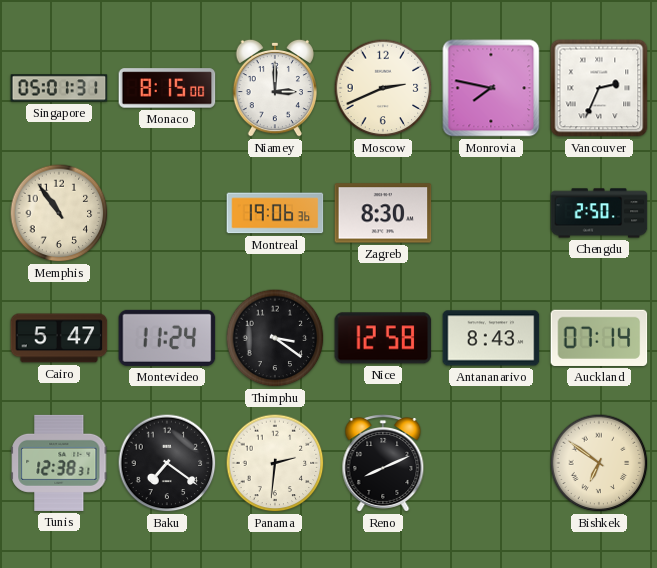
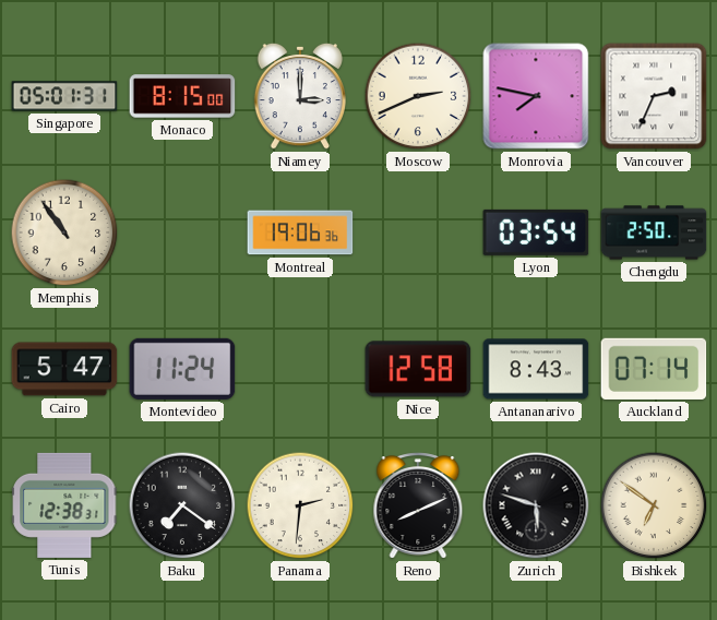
Zagreb: 8:30 -> none (383, 213)
Lyon: none -> 03:54 (536, 233)
Thimphu: 3:21 -> none (275, 338)
Zurich: none -> 5:48 (536, 505)
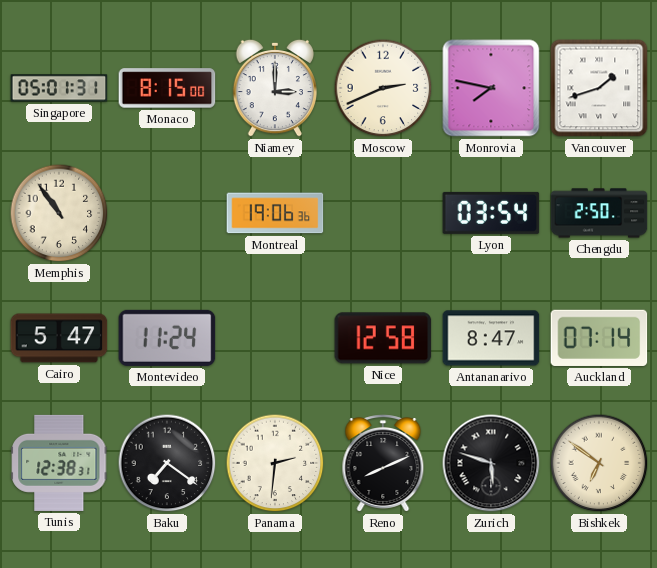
Vancouver: 2:34 -> 1:42 (599, 88)
Antananarivo: 8:43 -> 8:47 (491, 338)
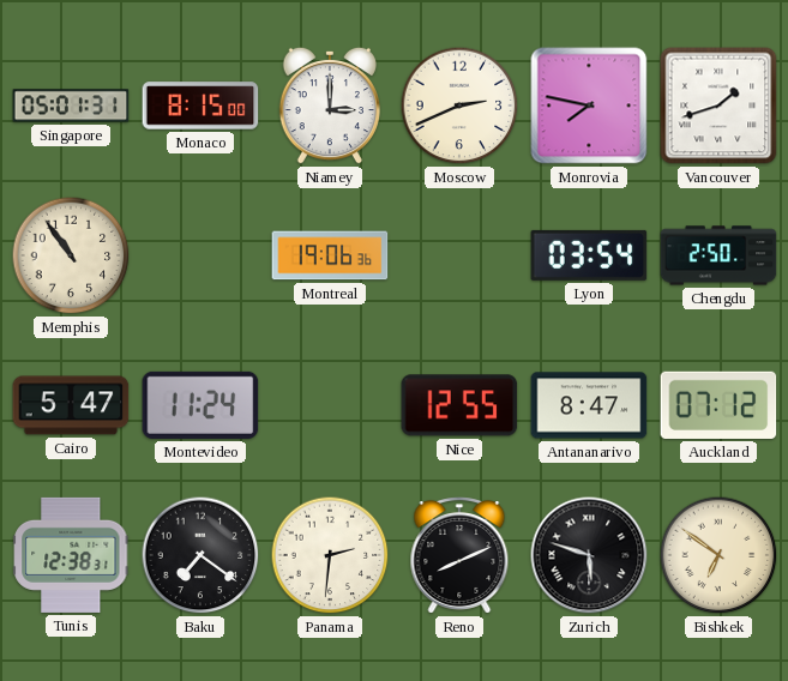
Nice: 12:58 -> 12:55 (459, 405)
Auckland: 07:14 -> 07:12 (718, 405)
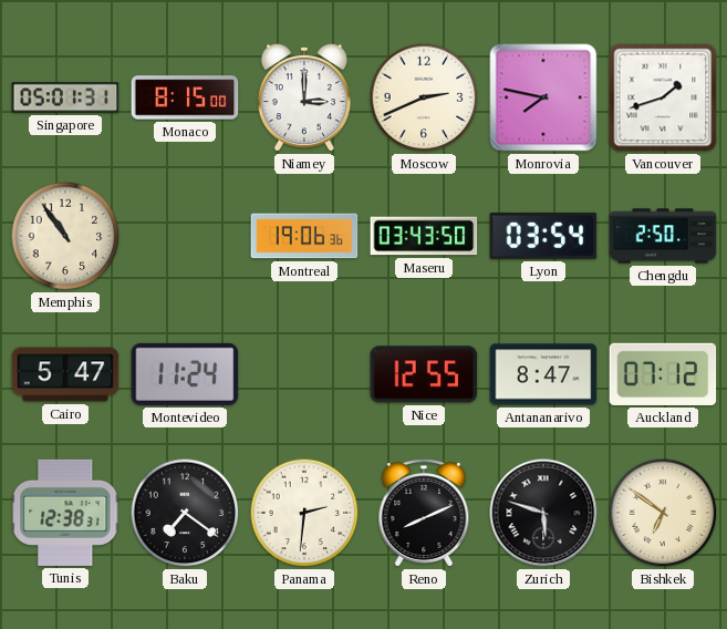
Maseru: none -> 03:43 (424, 236)
